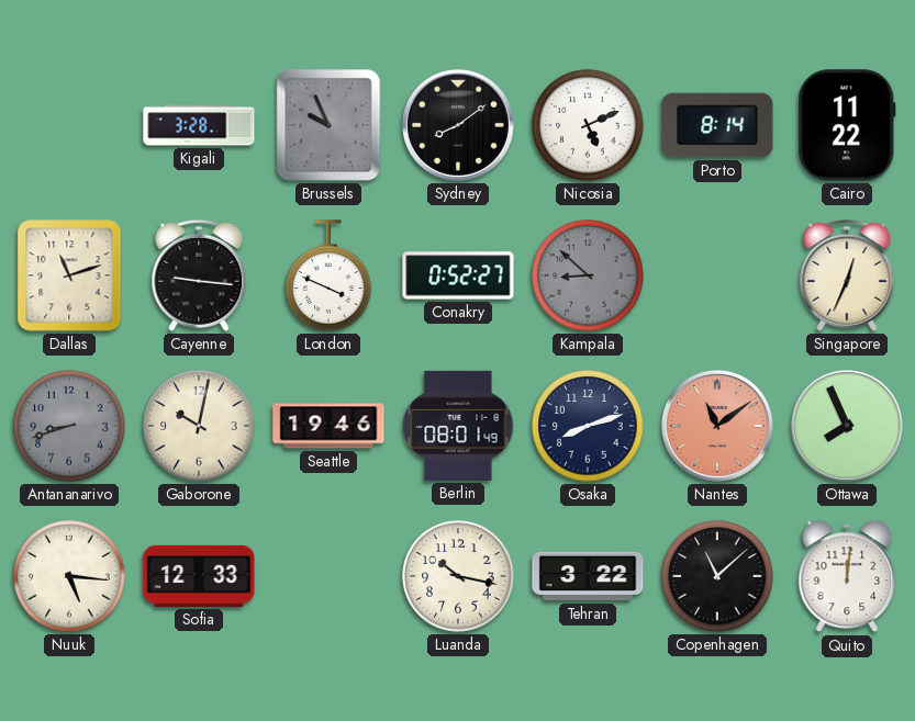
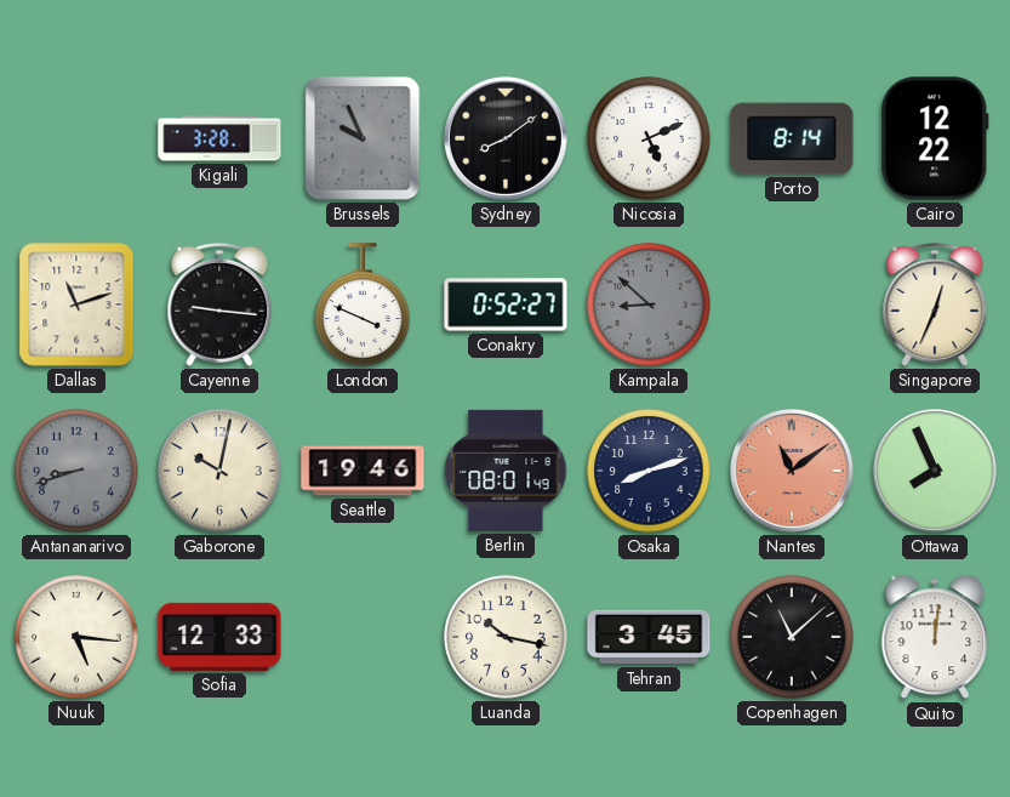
Cairo: 11:22 -> 12:22 (935, 138)
Tehran: 3:22 -> 3:45 (649, 637)
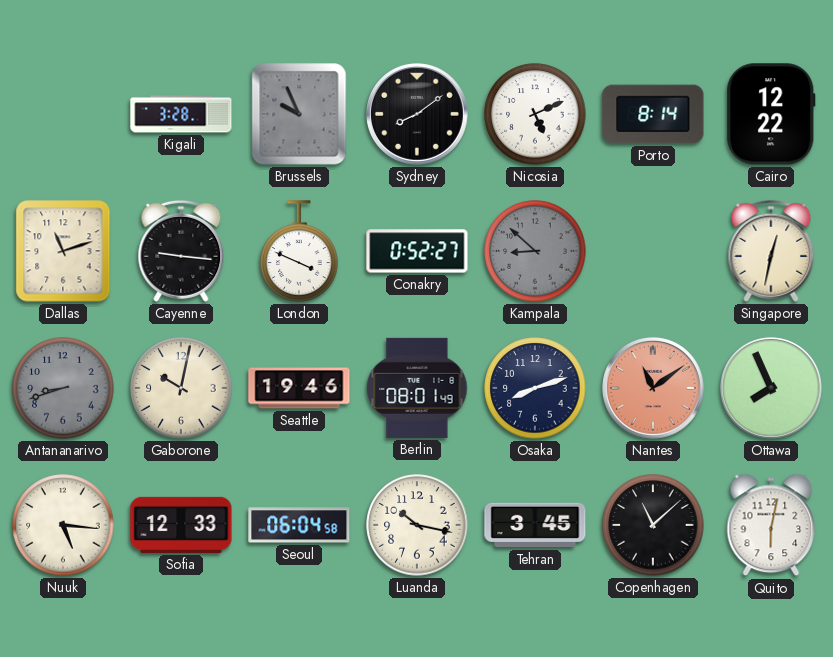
Singapore: 12:34 -> 12:32 (771, 251)
Seoul: none -> 06:04 (299, 525)
Quito: 12:01 -> 6:02 (771, 525)
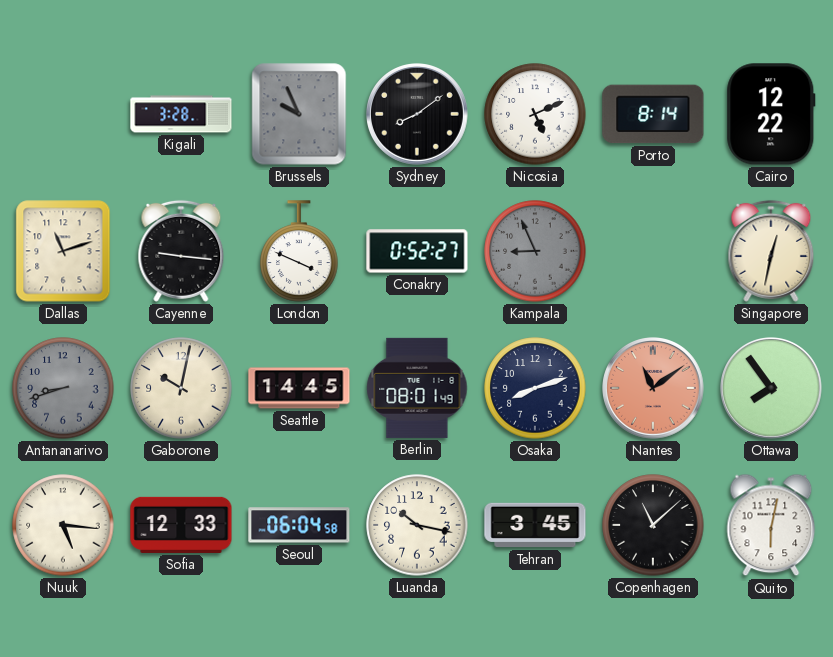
Kampala: 8:52 -> 8:56 (535, 251)
Seattle: 19:46 -> 14:45 (299, 388)
Ottawa: 7:56 -> 7:54 (772, 389)
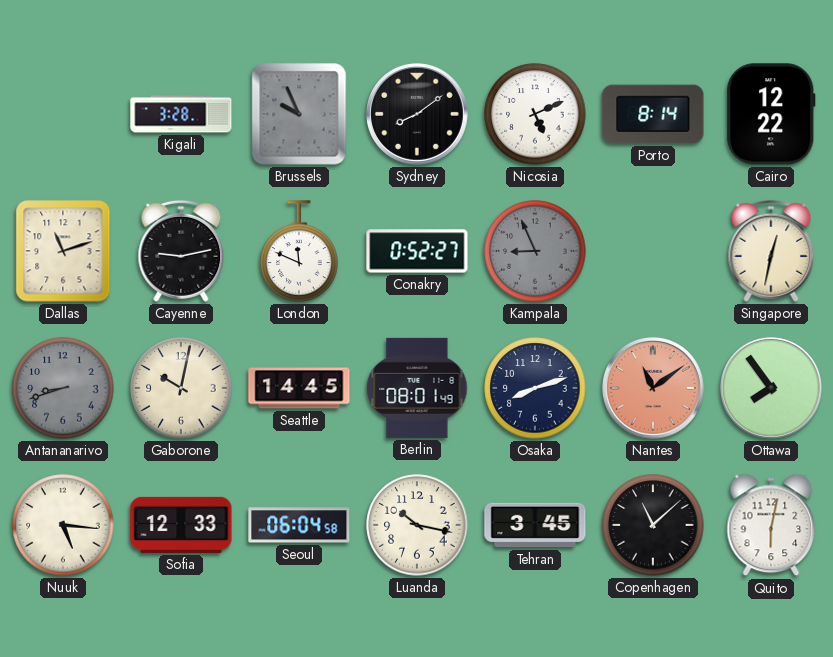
Cayenne: 9:16 -> 9:13 (181, 251)
London: 3:49 -> 11:49 (299, 251)
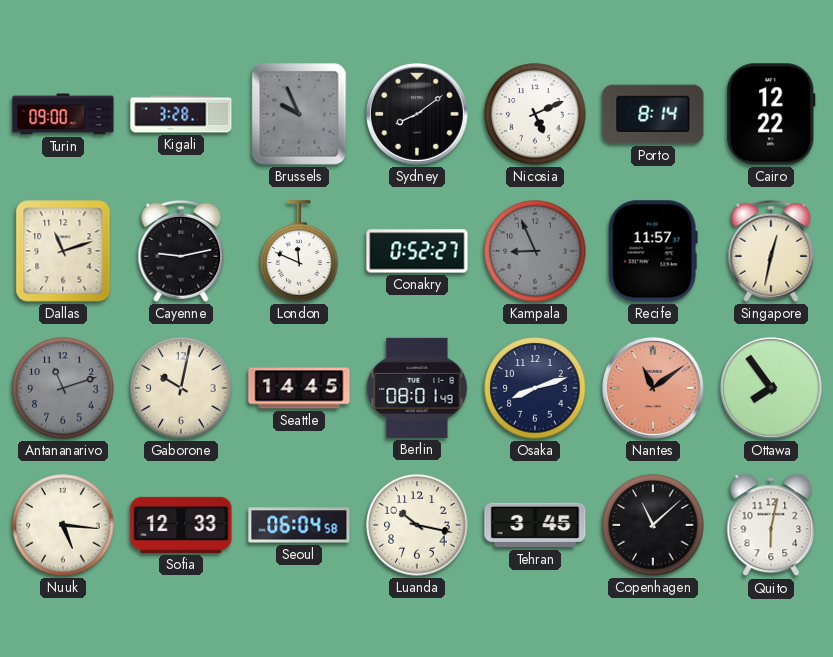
Turin: none -> 09:00 (63, 114)
Recife: none -> 11:57 (653, 251)
Antananarivo: 8:42 -> 11:12 (63, 388)
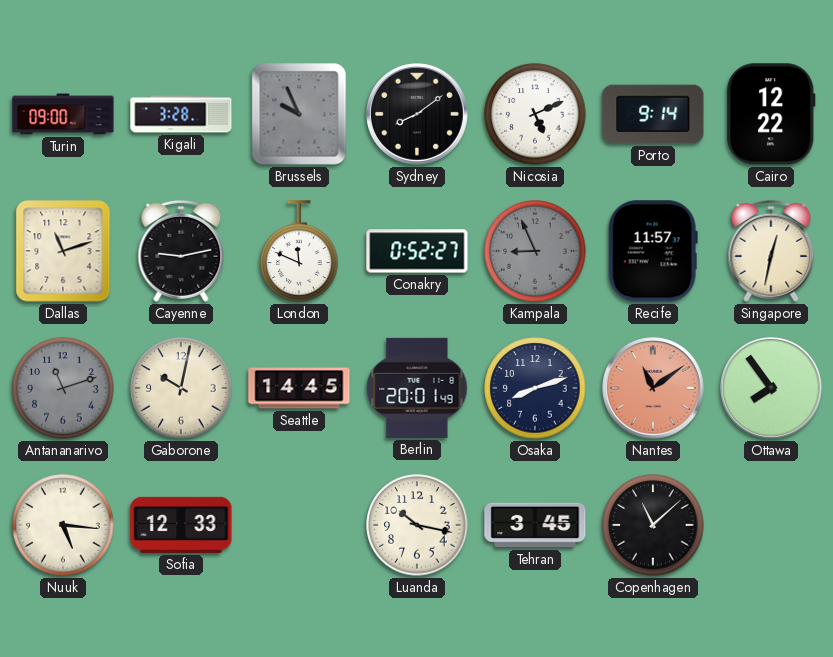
Porto: 8:14 -> 9:14 (653, 114)
Berlin: 08:01 -> 20:01 (417, 388)
Seoul: 06:04 -> none (299, 525)
Quito: 6:02 -> none (771, 525)
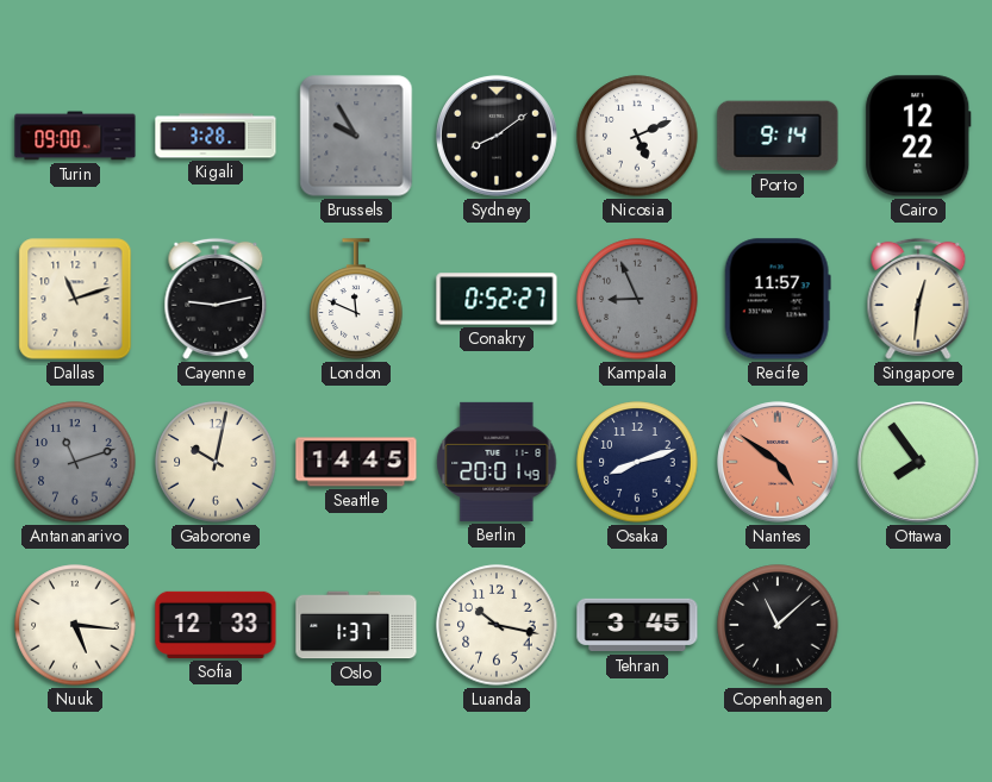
Brussels: 9:56 -> 9:55 (356, 136)
Singapore: 12:32 -> 12:31 (918, 299)
Nantes: 11:09 -> 4:51 (779, 463)
Oslo: none -> 1:37 (356, 625)
